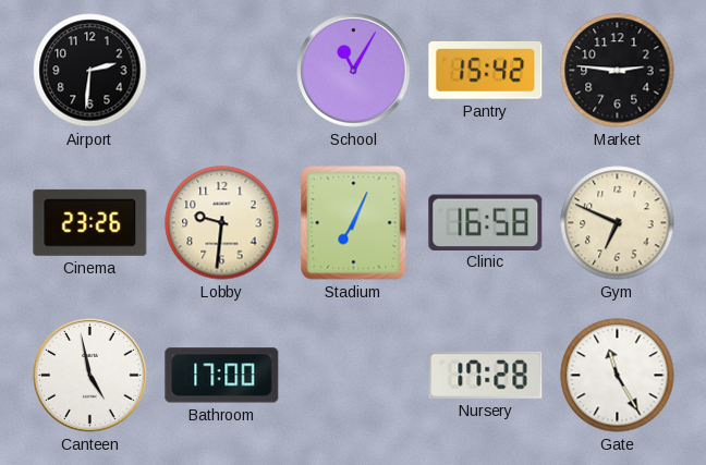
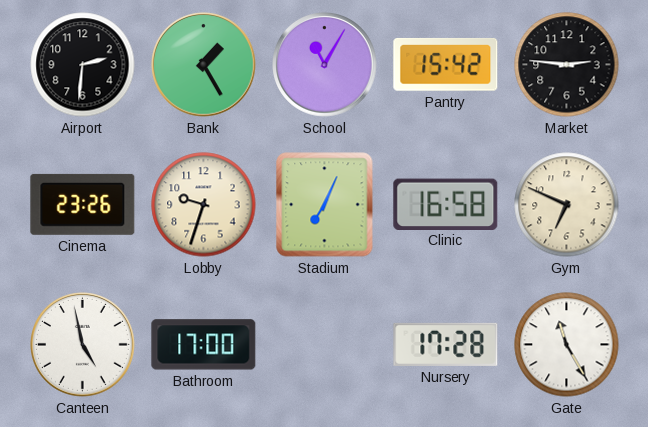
Bank: none -> 1:25 (204, 65)
Lobby: 9:31 -> 9:33 (204, 205)
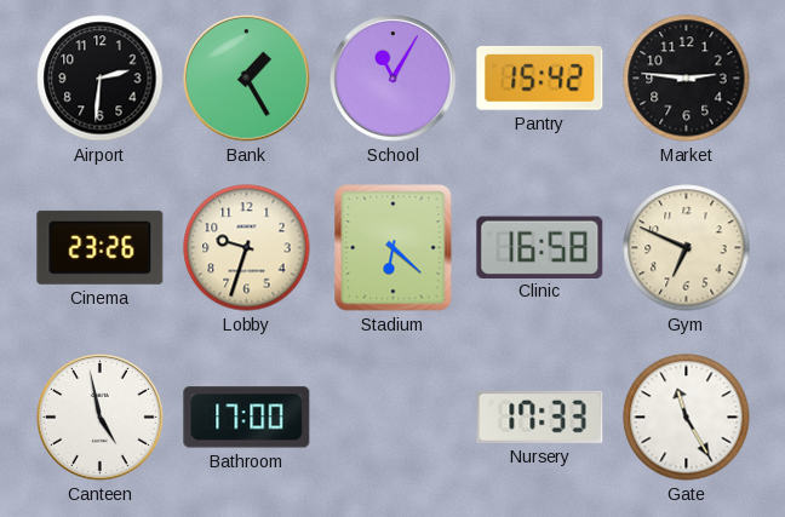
Stadium: 7:04 -> 6:22 (394, 248)
Nursery: 17:28 -> 17:33 (540, 417)
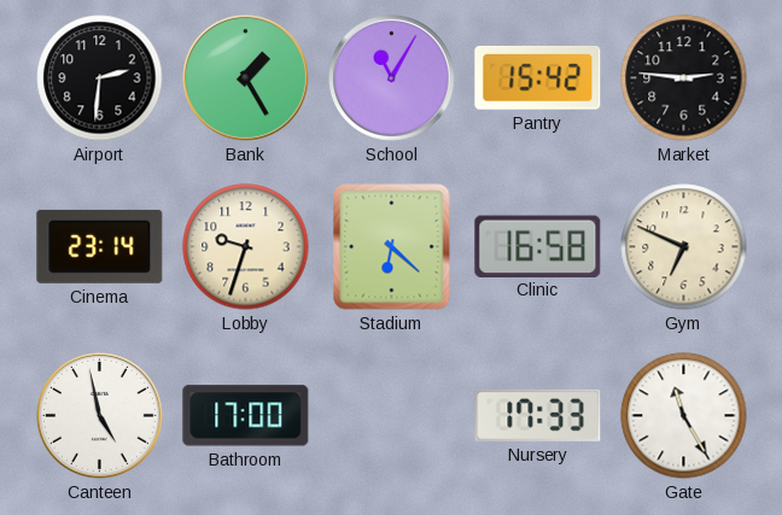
Cinema: 23:26 -> 23:14 (100, 246)
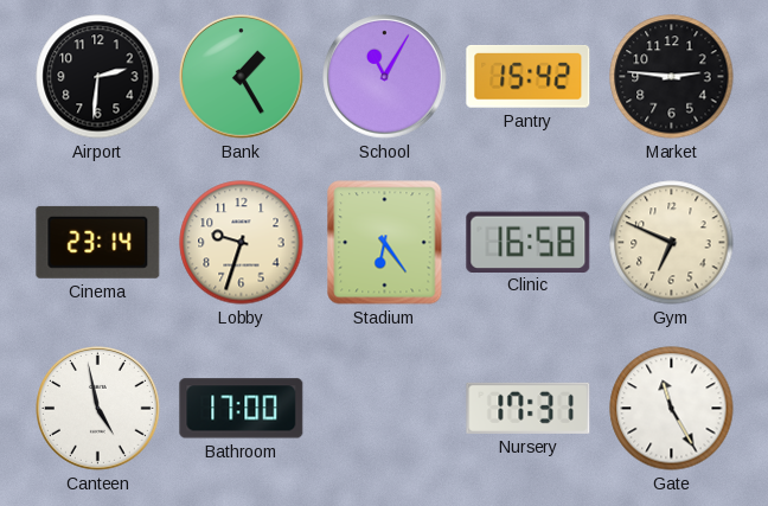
Stadium: 6:22 -> 6:24 (385, 243)
Nursery: 17:33 -> 17:31 (529, 408)
